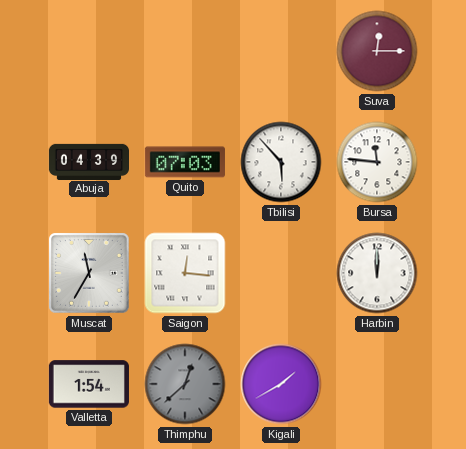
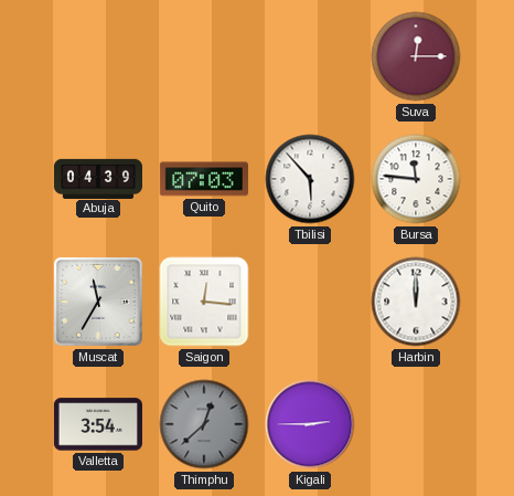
Valletta: 1:54 -> 3:54 (98, 424)
Kigali: 1:40 -> 2:45 (310, 424)
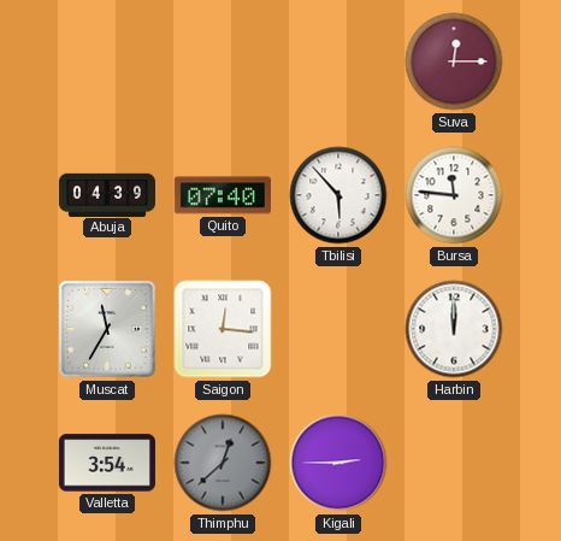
Quito: 07:03 -> 07:40 (223, 195)
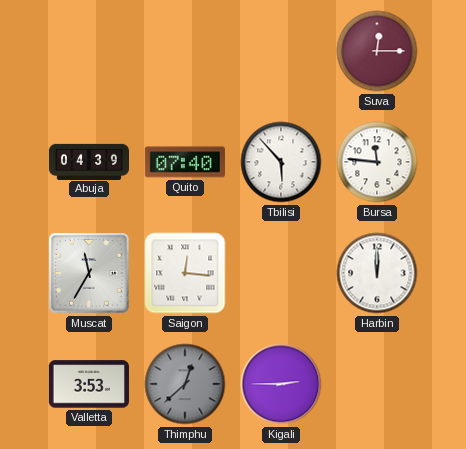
Valletta: 3:54 -> 3:53 (89, 384)
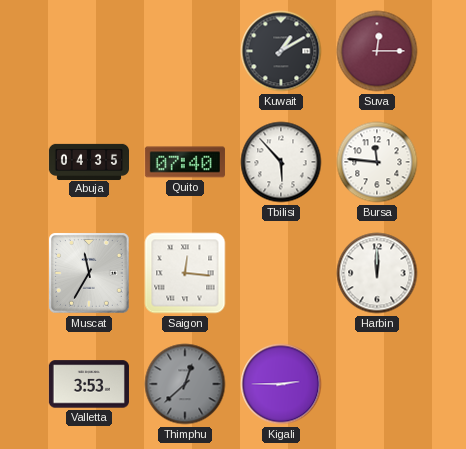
Kuwait: none -> 1:10 (281, 51)
Abuja: 04:39 -> 04:35 (88, 161)
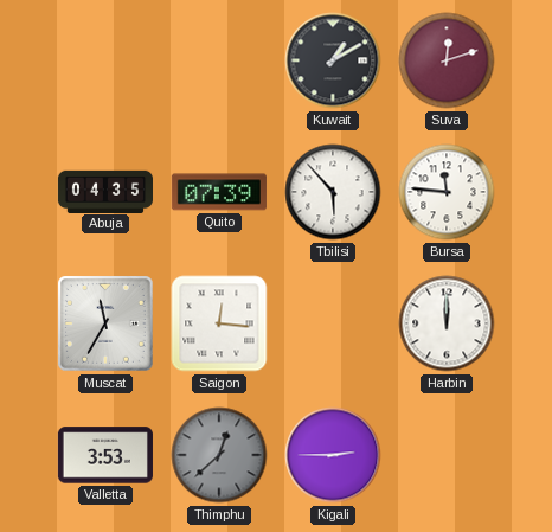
Suva: 12:15 -> 12:12 (447, 60)
Quito: 07:40 -> 07:39 (219, 192)
